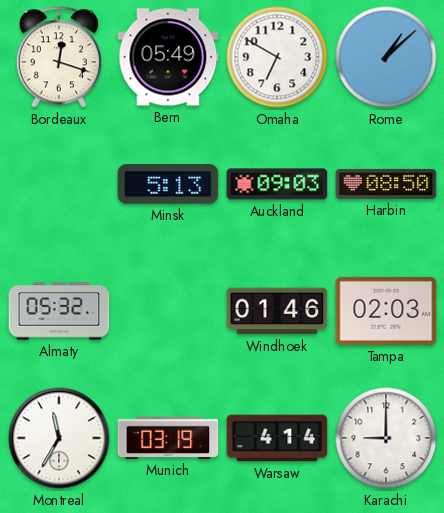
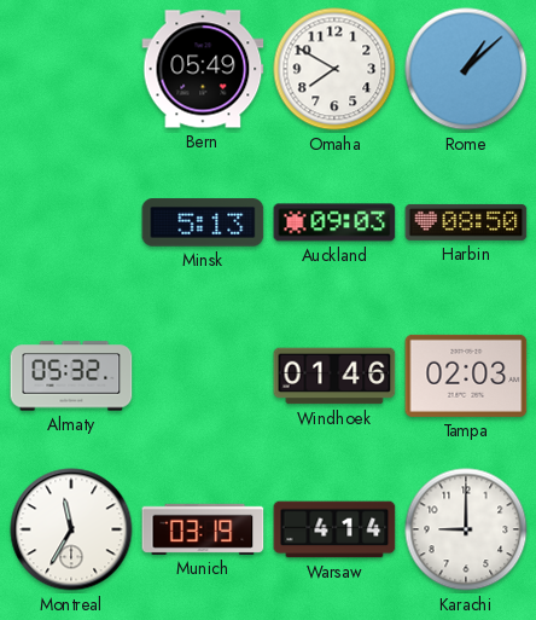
Bordeaux: 12:18 -> none (59, 57)
Omaha: 6:50 -> 7:50 (334, 69)
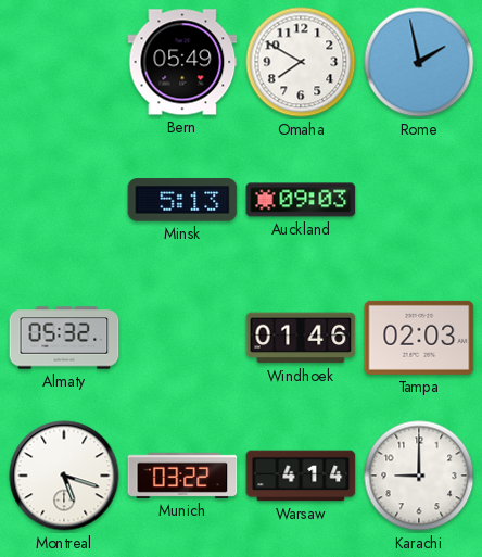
Rome: 1:08 -> 1:58 (419, 62)
Harbin: 08:50 -> none (466, 222)
Montreal: 11:35 -> 5:18 (64, 476)
Munich: 03:19 -> 03:22 (182, 476)
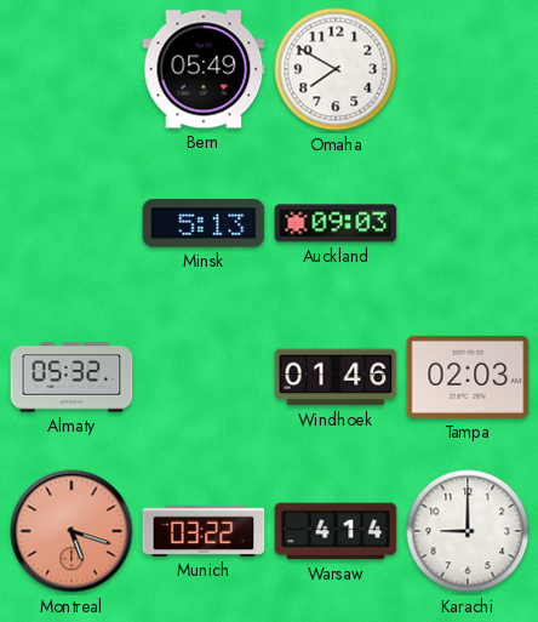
Rome: 1:58 -> none (419, 62)
Montreal dial: white -> salmon (71, 531)
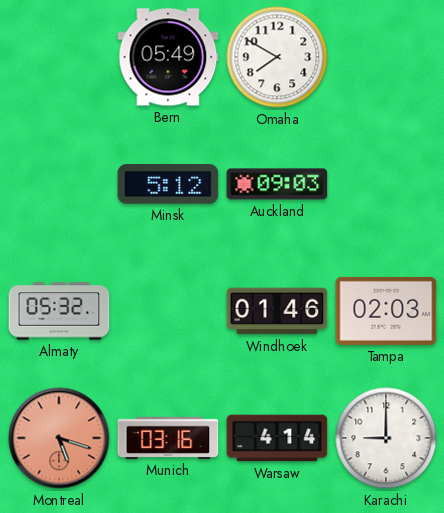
Minsk: 5:13 -> 5:12 (168, 184)
Munich: 03:22 -> 03:16 (168, 438)
